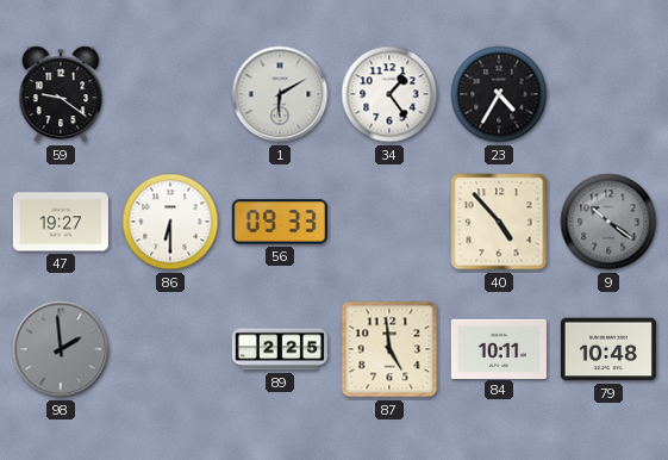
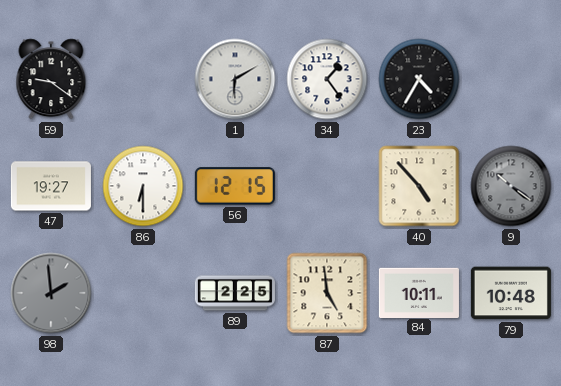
56: 09:33 -> 12:15 (235, 186)
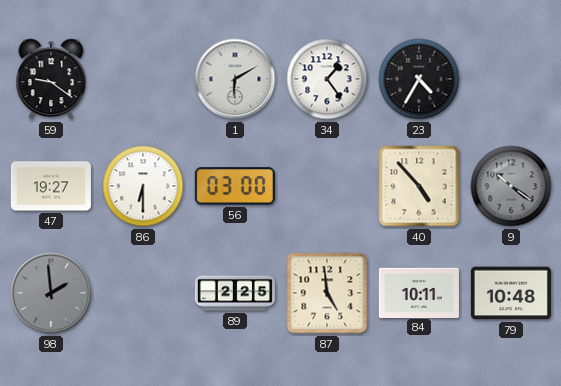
56: 12:15 -> 03:00 (235, 186)
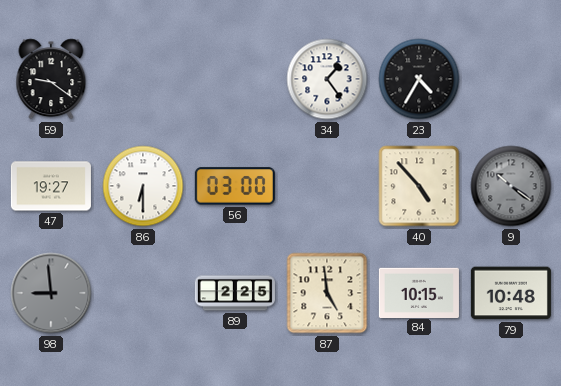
1: 6:10 -> none (235, 79)
98: 1:59 -> 8:59 (51, 293)
84: 10:11 -> 10:15 (419, 292)
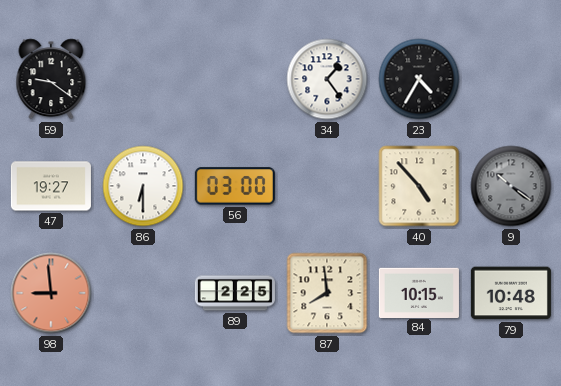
98 dial: grey -> salmon (51, 293)
87: 4:59 -> 7:59 (327, 293)
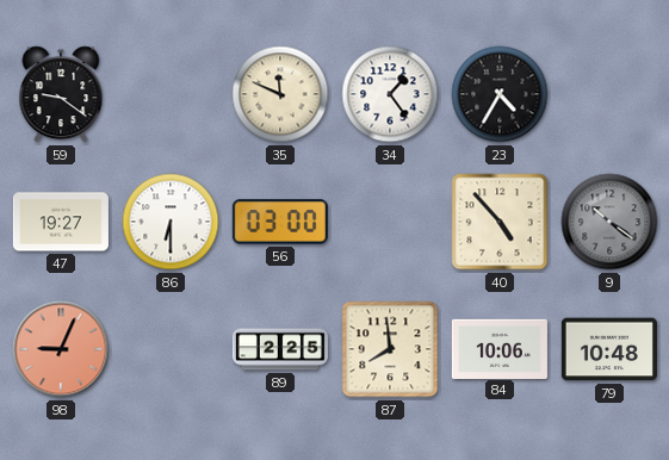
35: none -> 11:49 (280, 94)
98: 8:59 -> 9:04 (61, 349)
84: 10:15 -> 10:06 (500, 348)
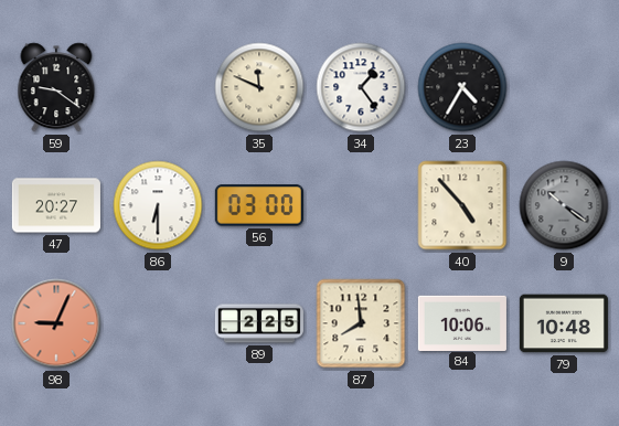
47: 19:27 -> 20:27 (56, 205)
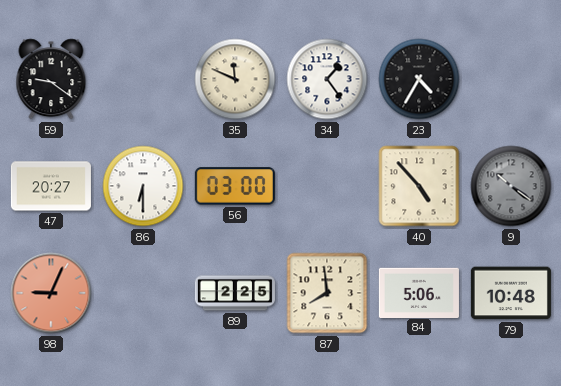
84: 10:06 -> 5:06 (419, 292)
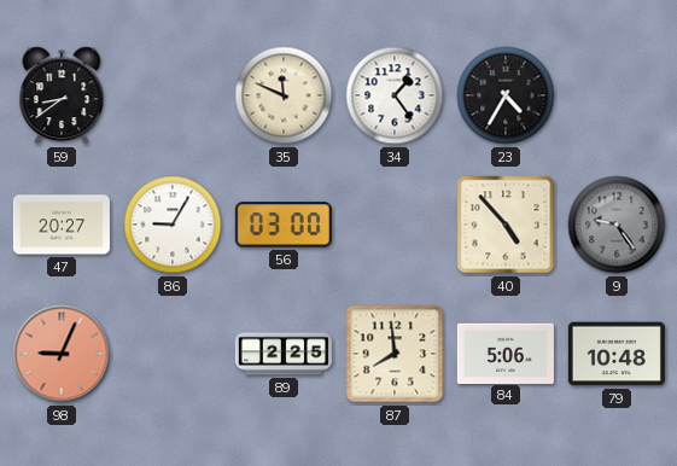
59: 9:21 -> 8:39 (62, 95)
86: 6:30 -> 9:05 (173, 225)
9: 10:21 -> 9:24 (617, 225)
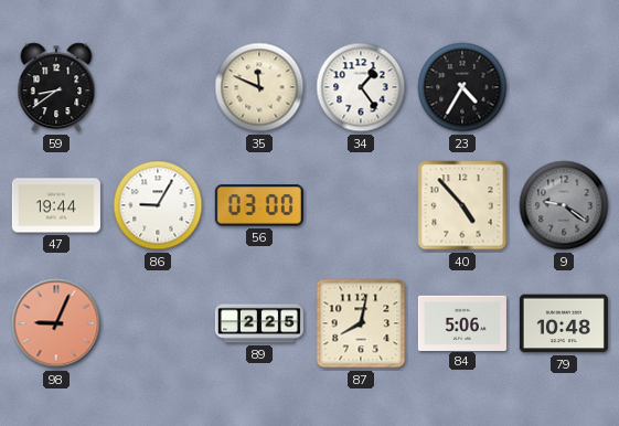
47: 20:27 -> 19:44 (56, 205)
9: 9:24 -> 9:21 (564, 205)
87: 7:59 -> 8:02 (361, 323)
